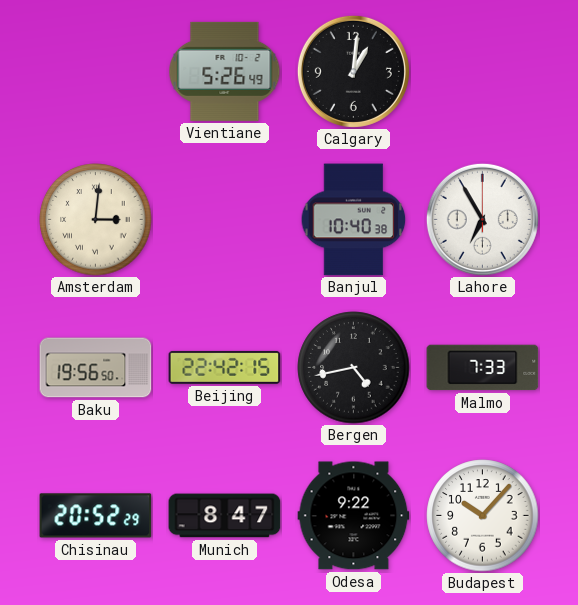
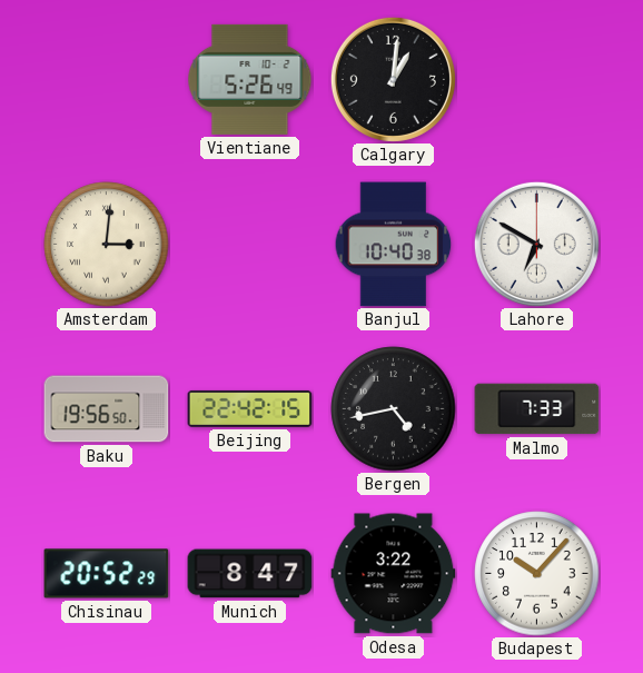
Lahore: 6:55 -> 6:50 (536, 244)
Odesa: 9:22 -> 3:22 (394, 574)
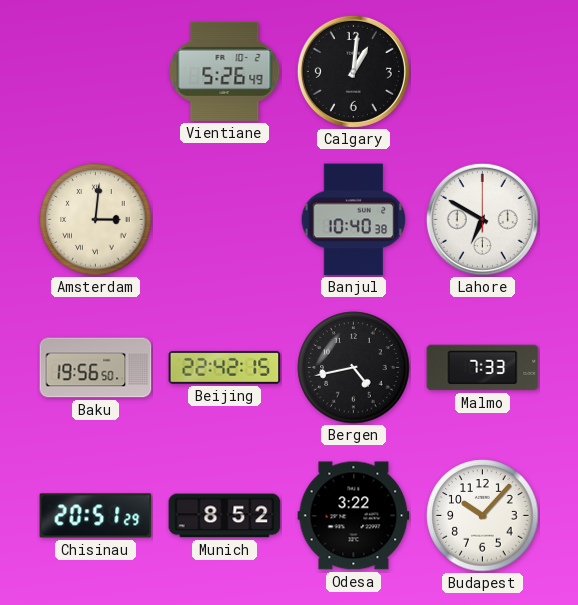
Chisinau: 20:52 -> 20:51 (96, 516)
Munich: 8:47 -> 8:52 (225, 516)
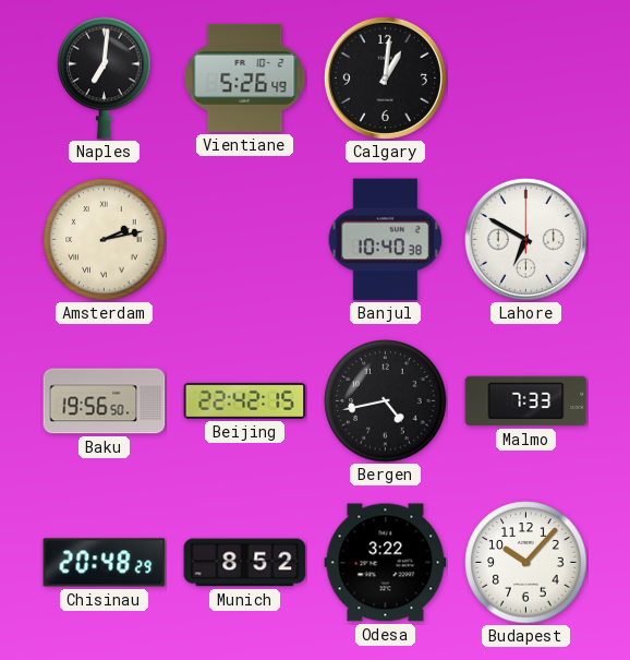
Naples: none -> 7:01 (105, 77)
Amsterdam: 3:01 -> 2:13 (105, 240)
Chisinau: 20:51 -> 20:48 (105, 563)
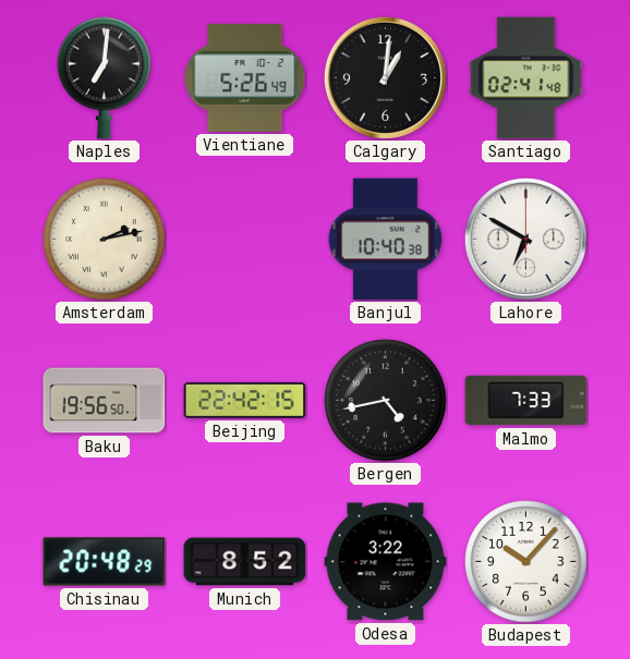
Santiago: none -> 02:41 (526, 78)
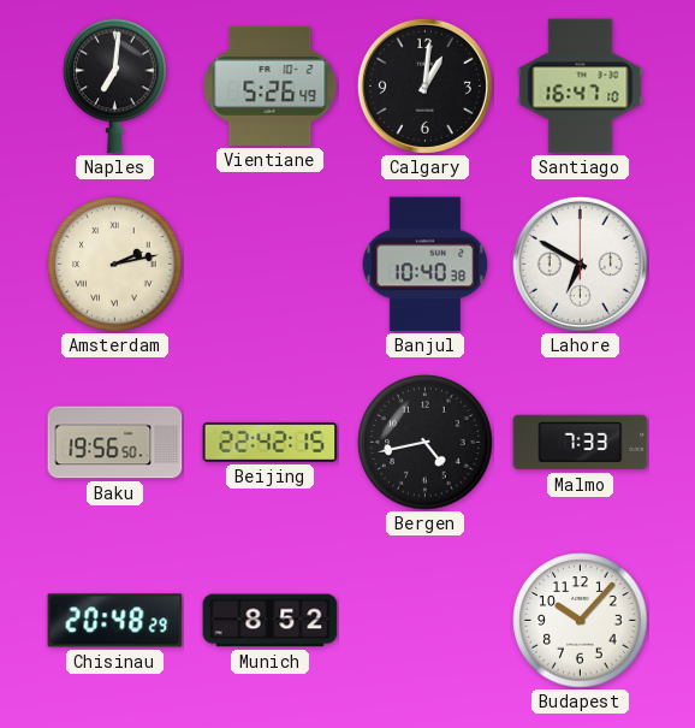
Santiago: 02:41 -> 16:47 (581, 87)
Odesa: 3:22 -> none (386, 562)
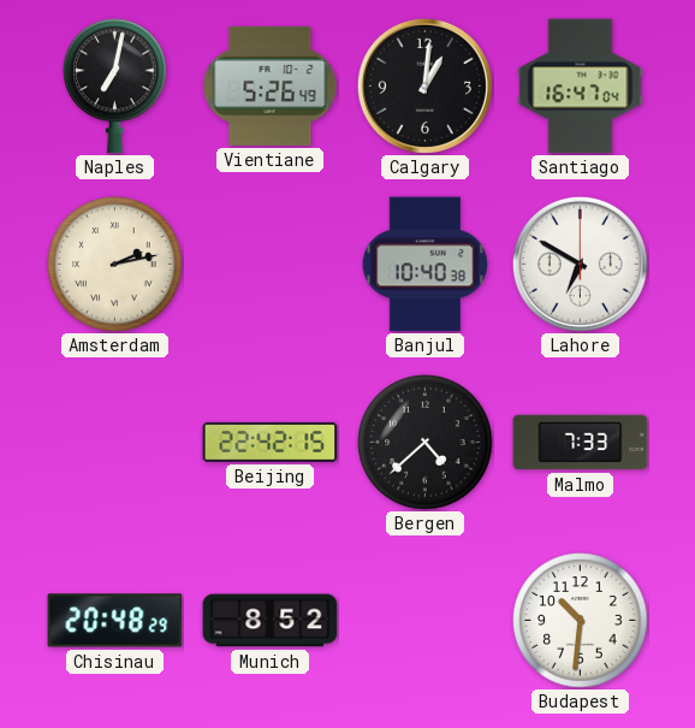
Naples: 7:01 -> 7:02 (115, 85)
Santiago: 16:47:10 -> 16:47:04 (581, 87)
Baku: 19:56 -> none (115, 443)
Bergen: 4:43 -> 4:38 (426, 443)
Budapest: 10:07 -> 10:31 (581, 621)
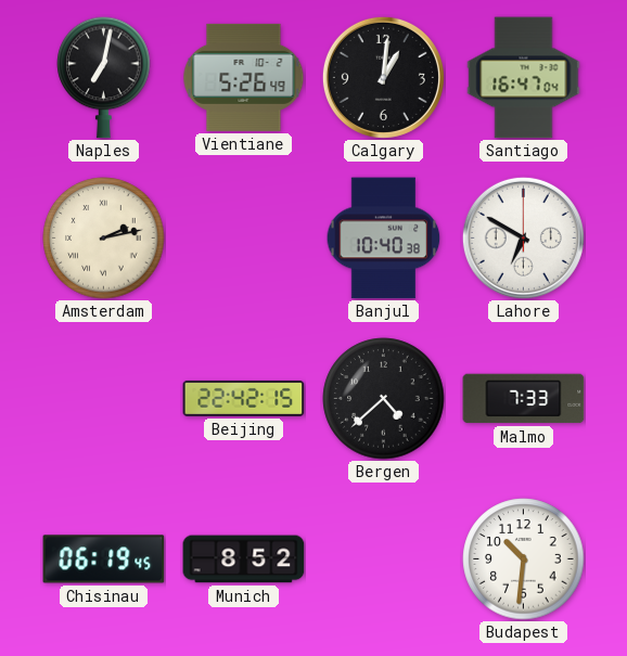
Chisinau: 20:48 -> 06:19 (104, 559)
